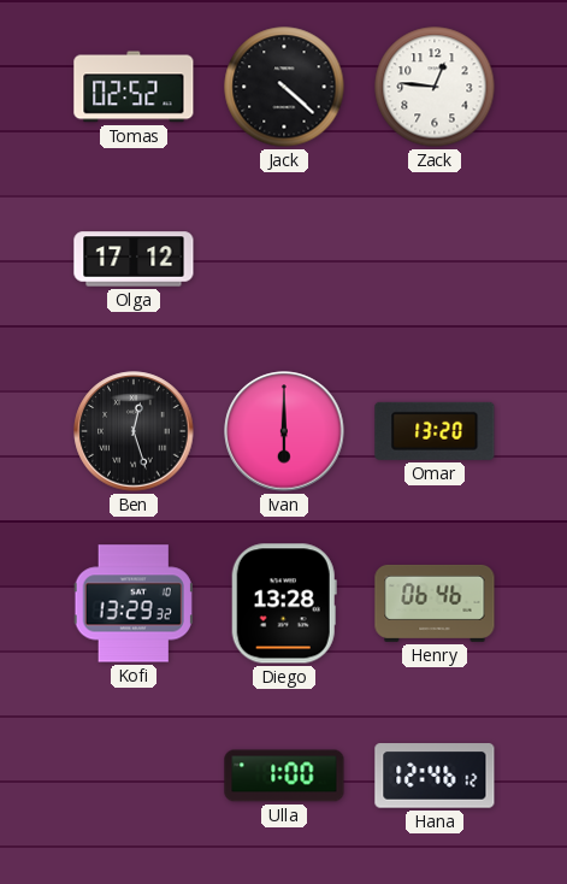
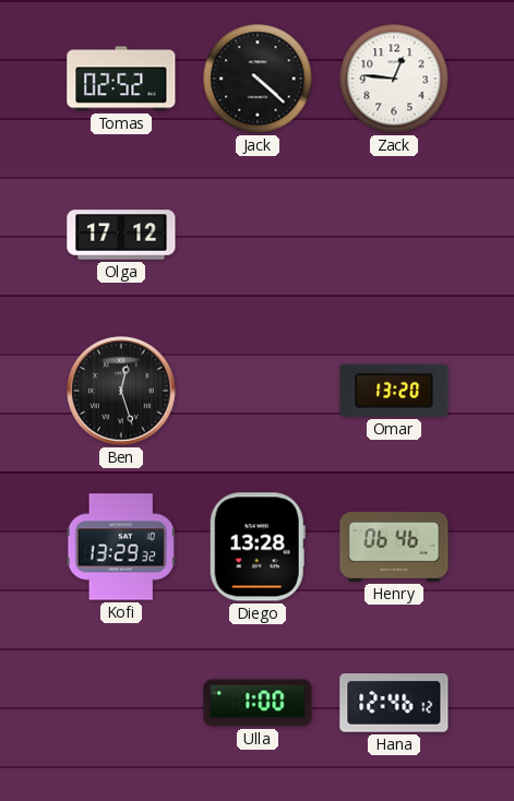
Ivan: 6:00 -> none (284, 431)
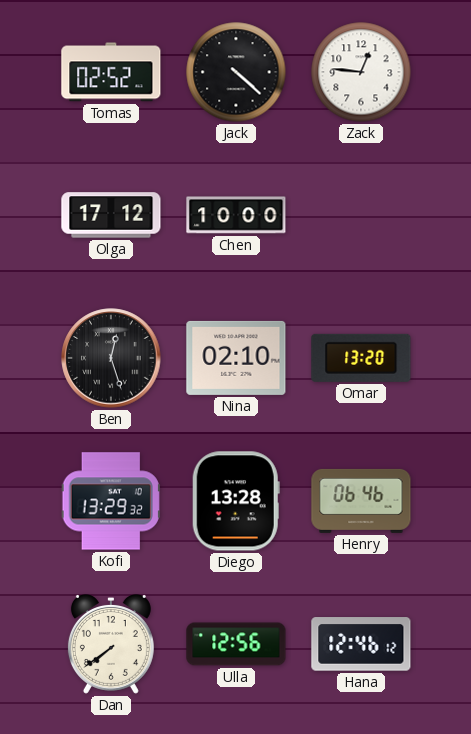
Chen: none -> 10:00 (236, 215)
Nina: none -> 02:10 (236, 358)
Dan: none -> 7:39 (111, 645)
Ulla: 1:00 -> 12:56 (236, 644)
